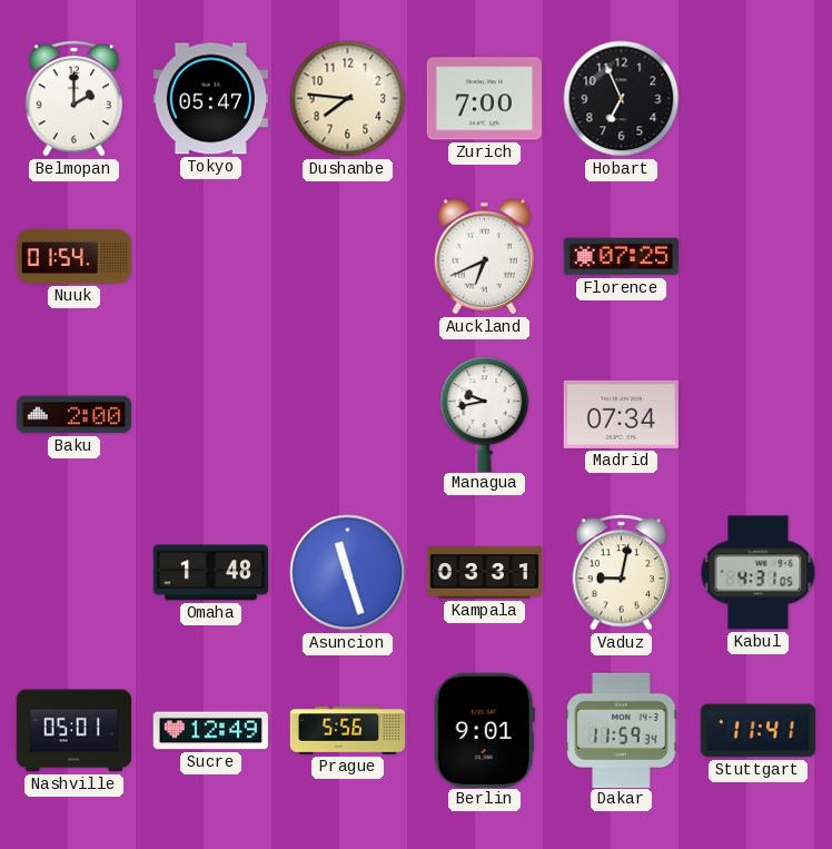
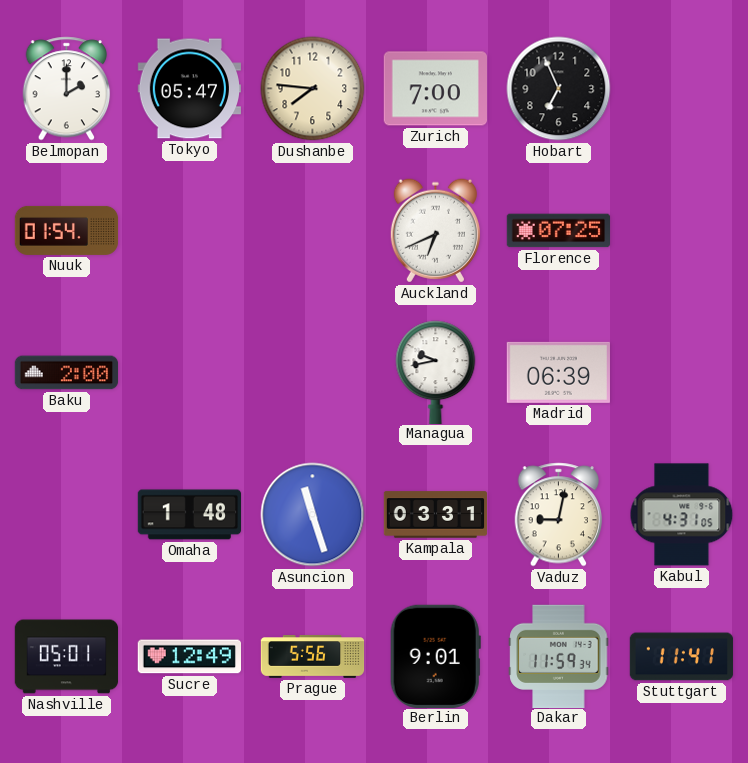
Madrid: 07:34 -> 06:39 (558, 372)
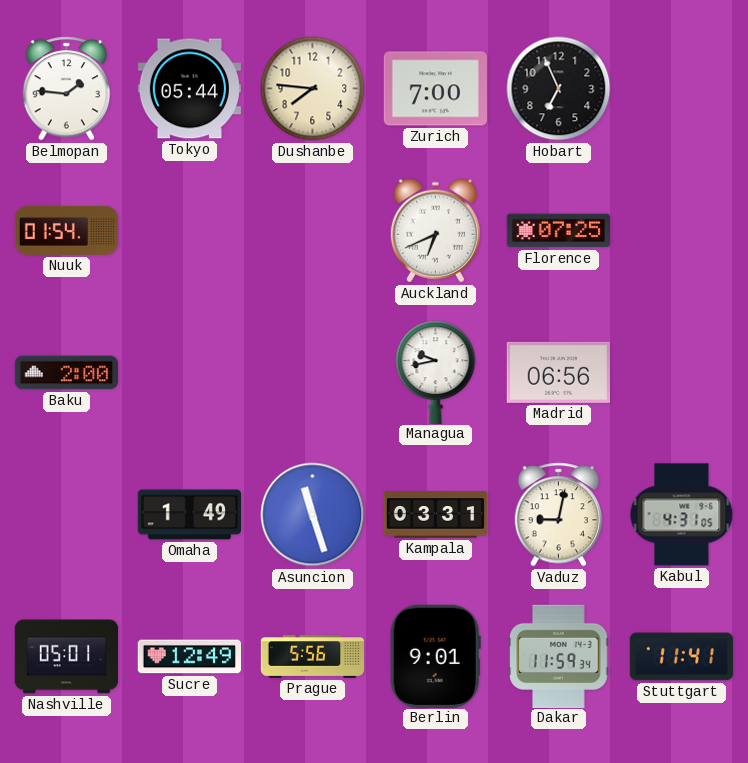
Belmopan: 2:00 -> 1:46 (67, 89)
Tokyo: 05:47 -> 05:44 (189, 89)
Madrid: 06:39 -> 06:56 (558, 372)
Omaha: 1:48 -> 1:49 (190, 515)
